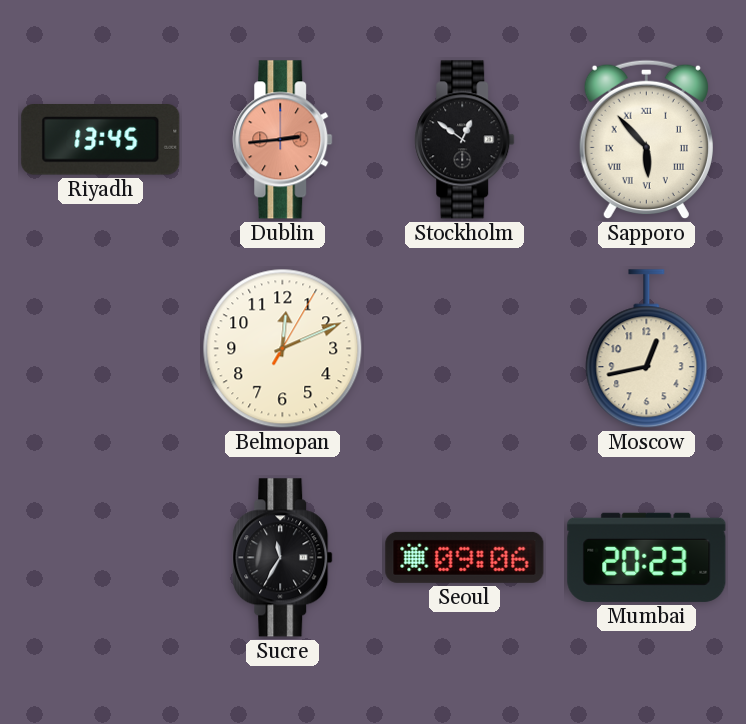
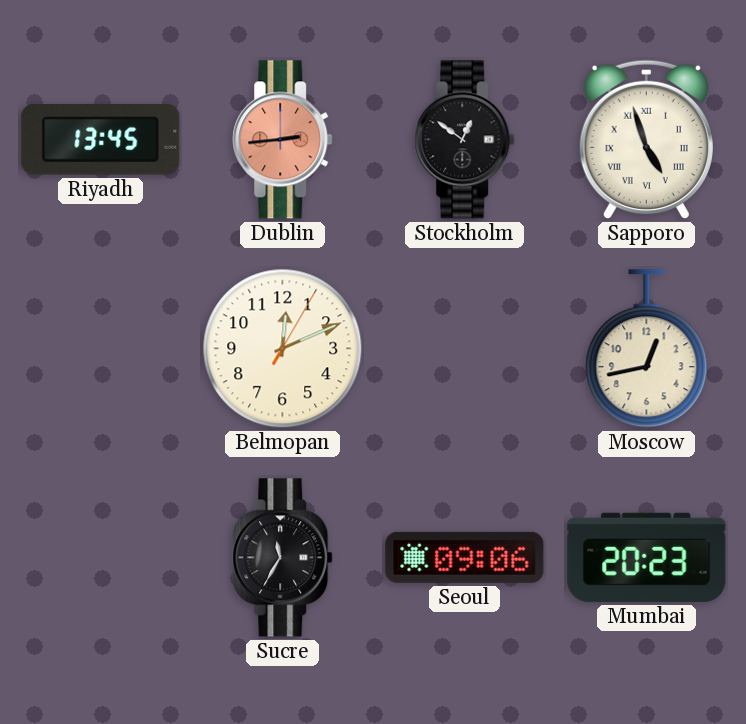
Sapporo: 5:53 -> 4:57 (646, 140)
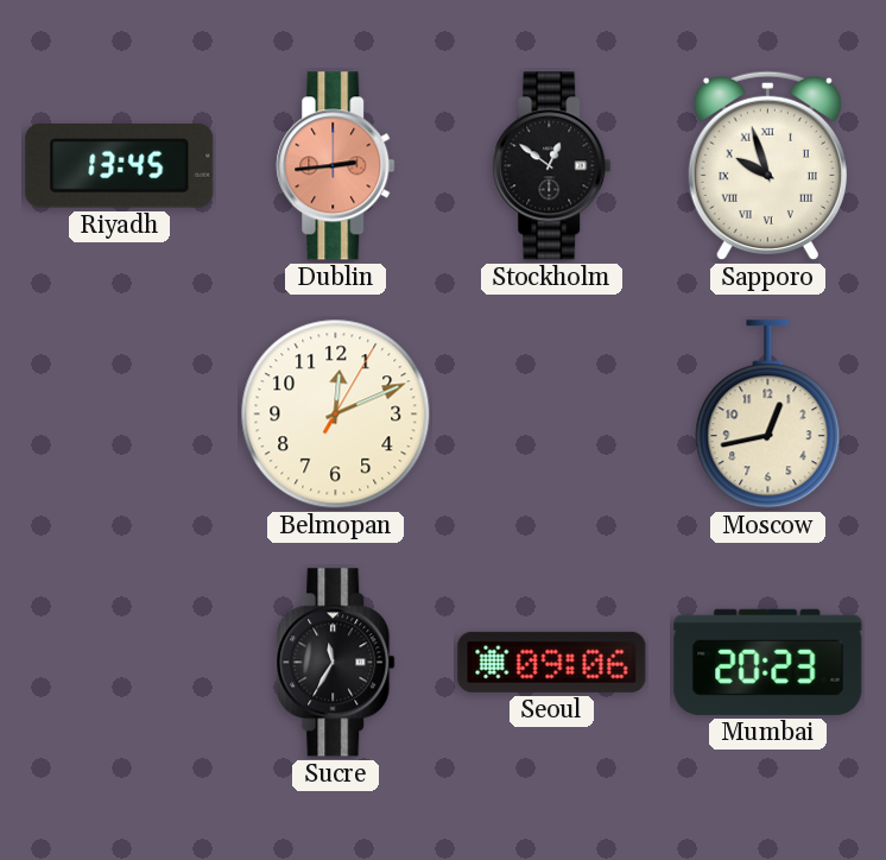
Sapporo: 4:57 -> 9:57 (767, 166)
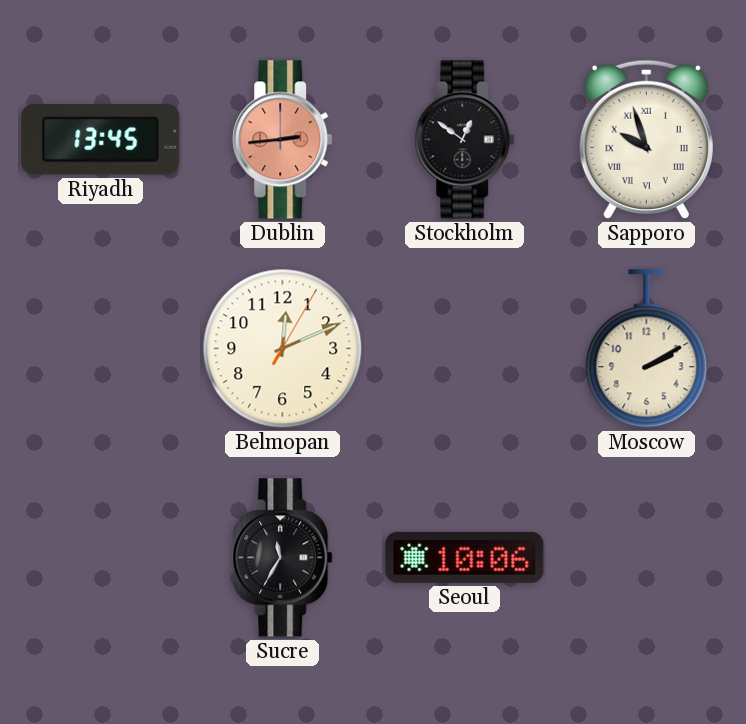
Moscow: 12:43 -> 2:10 (647, 349)
Seoul: 09:06 -> 10:06 (465, 557)
Mumbai: 20:23 -> none (768, 662)
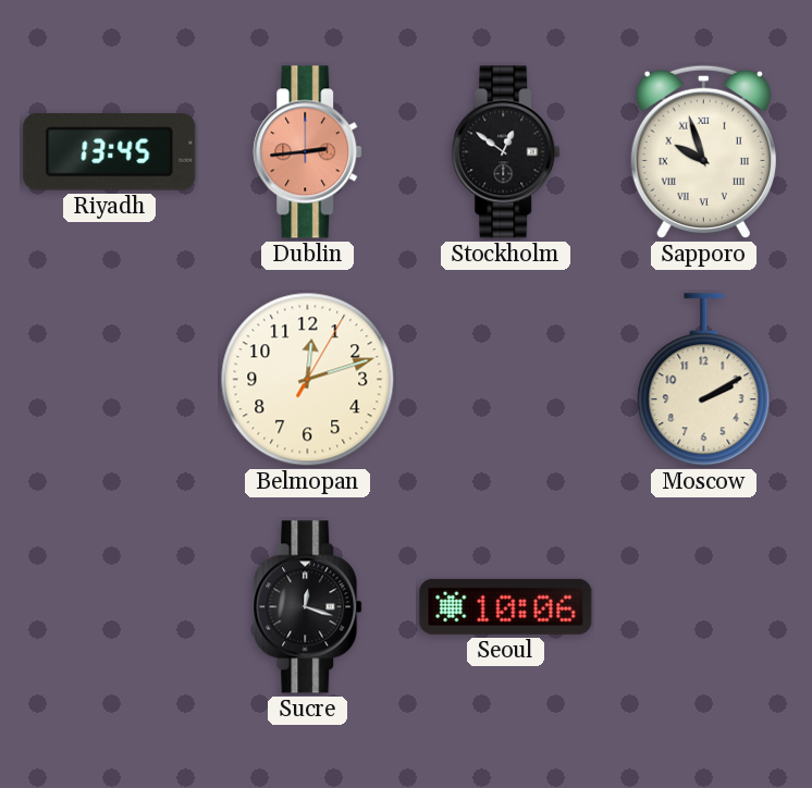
Belmopan: 12:11 -> 12:12 (308, 380)
Sucre: 11:35 -> 12:18 (308, 607)
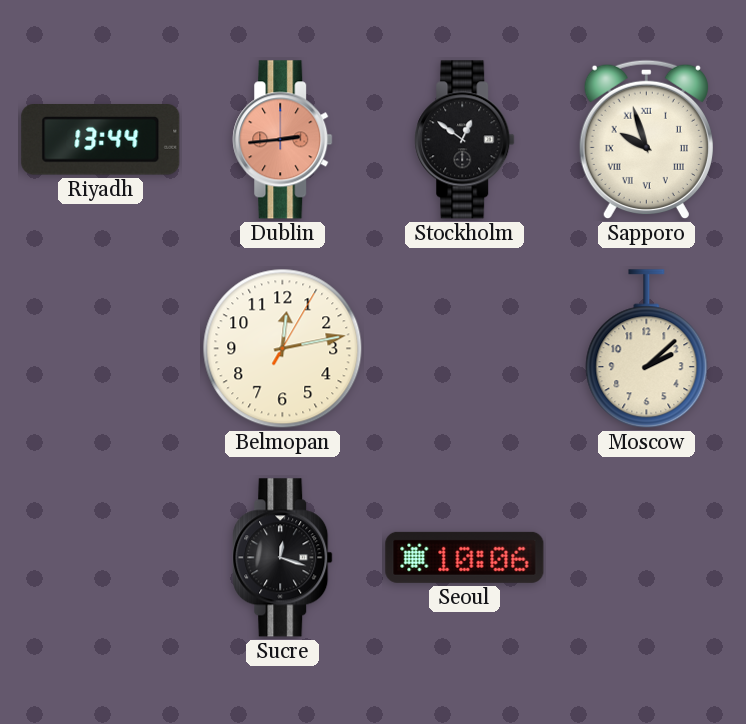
Riyadh: 13:45 -> 13:44 (101, 140)
Belmopan: 12:12 -> 12:13 (283, 349)
Moscow: 2:10 -> 2:08 (647, 349)
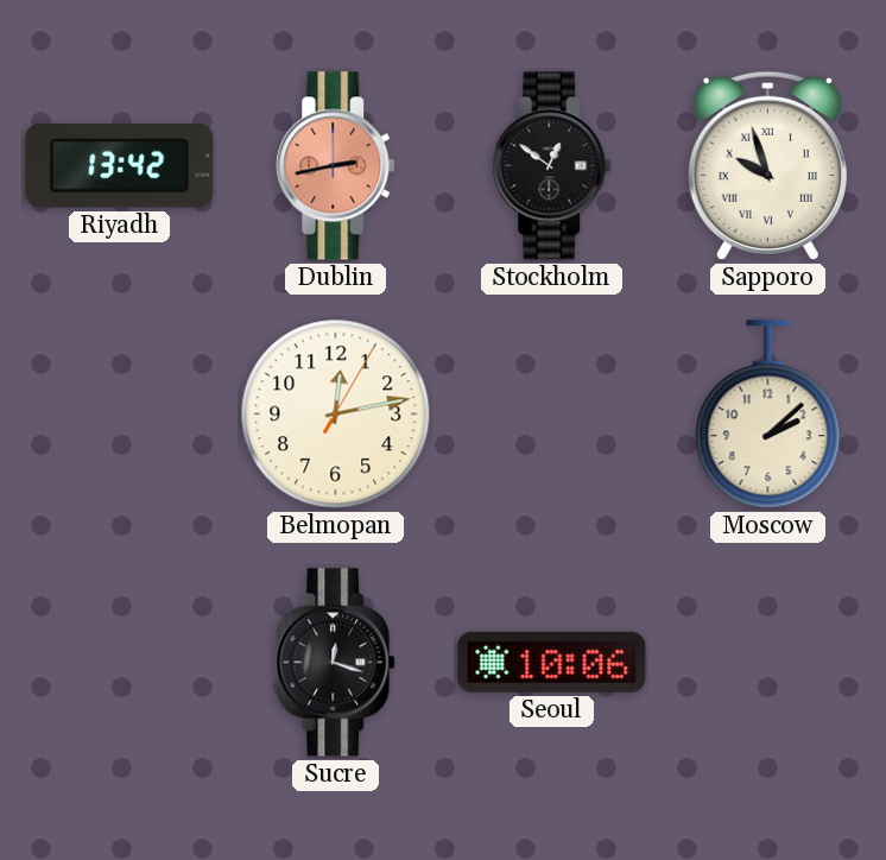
Riyadh: 13:44 -> 13:42 (120, 166)
Dublin: 2:44 -> 2:43 (336, 166)
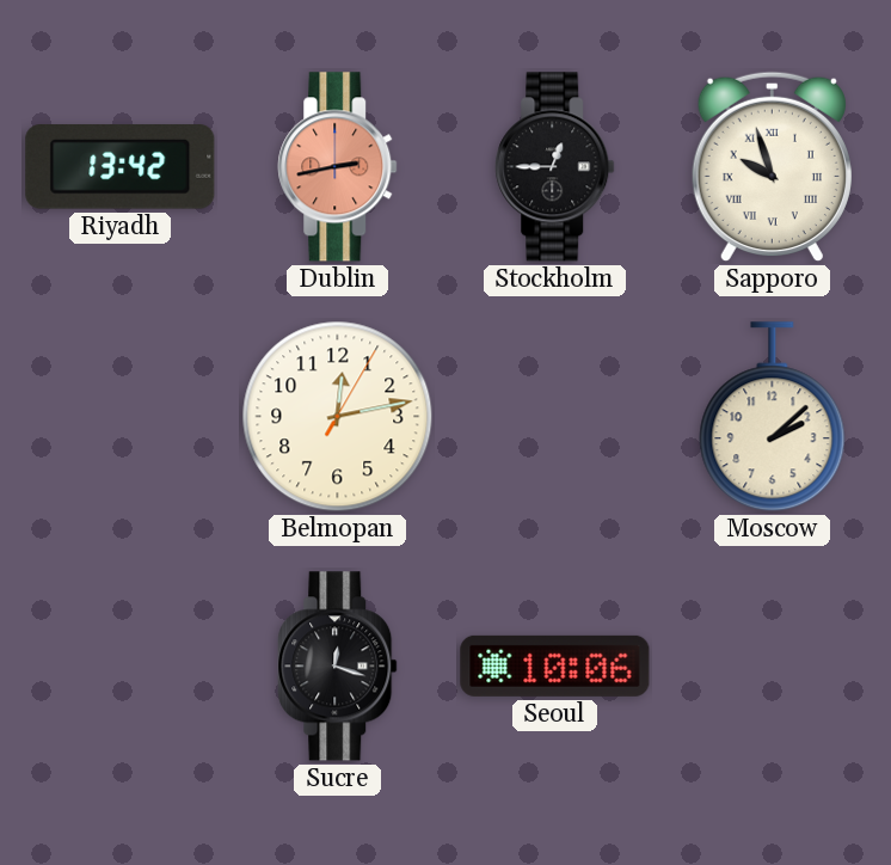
Stockholm: 12:51 -> 12:45 (555, 167)
